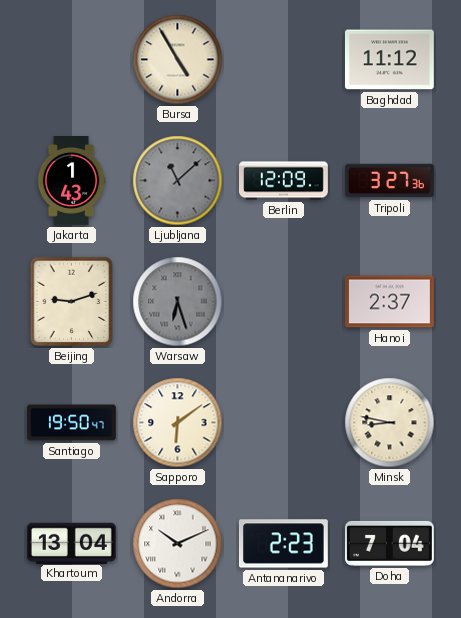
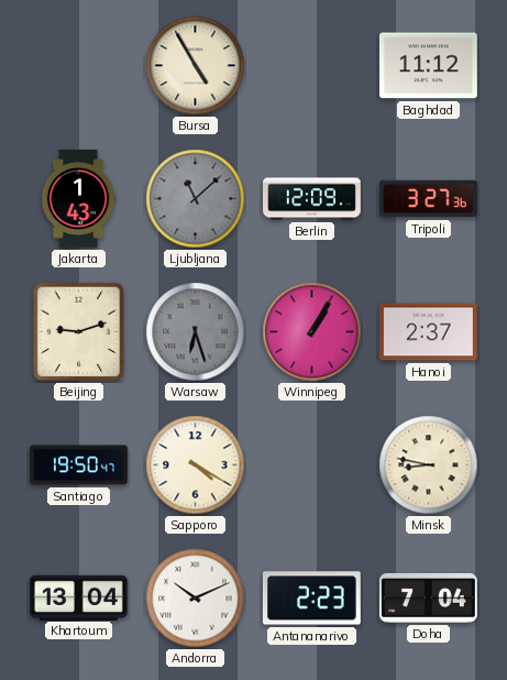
Winnipeg: none -> 1:05 (312, 332)
Sapporo: 6:09 -> 4:20 (196, 465)
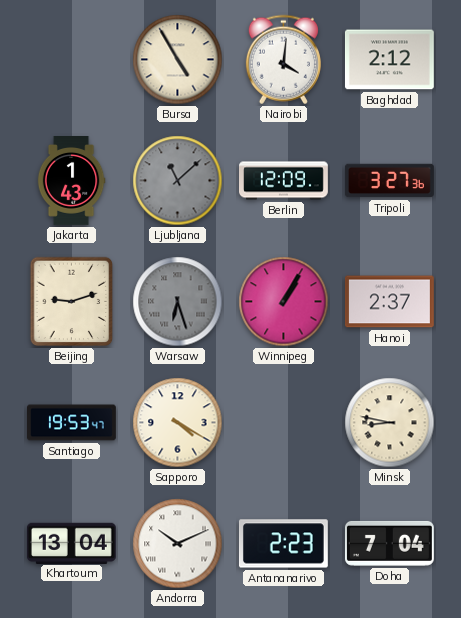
Nairobi: none -> 4:01 (283, 60)
Baghdad: 11:12 -> 2:12 (389, 60)
Santiago: 19:50 -> 19:53 (72, 423)
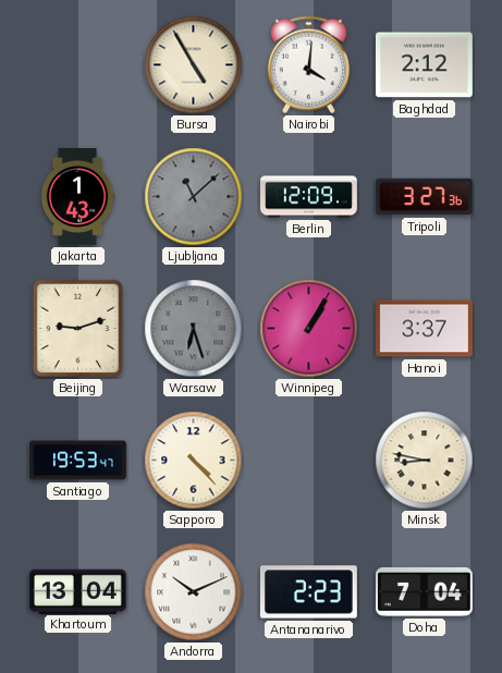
Hanoi: 2:37 -> 3:37 (424, 329)
Sapporo: 4:20 -> 4:23 (194, 461)
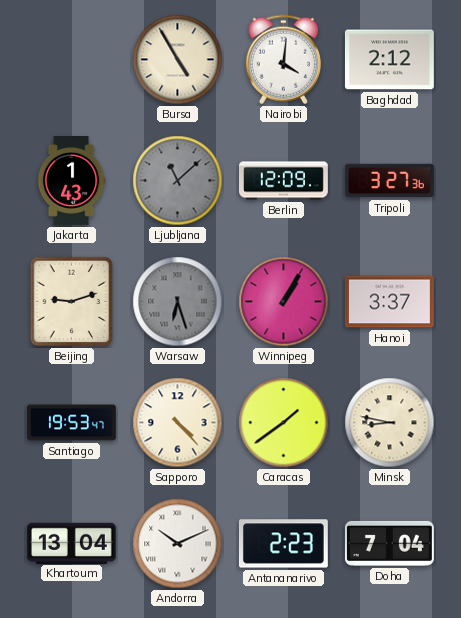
Caracas: none -> 1:39 (284, 423)
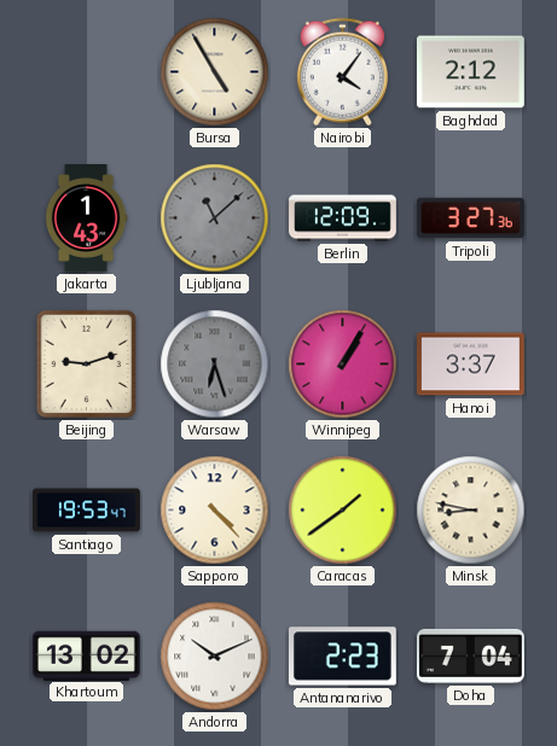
Nairobi: 4:01 -> 4:06 (342, 72)
Khartoum: 13:04 -> 13:02 (86, 655)
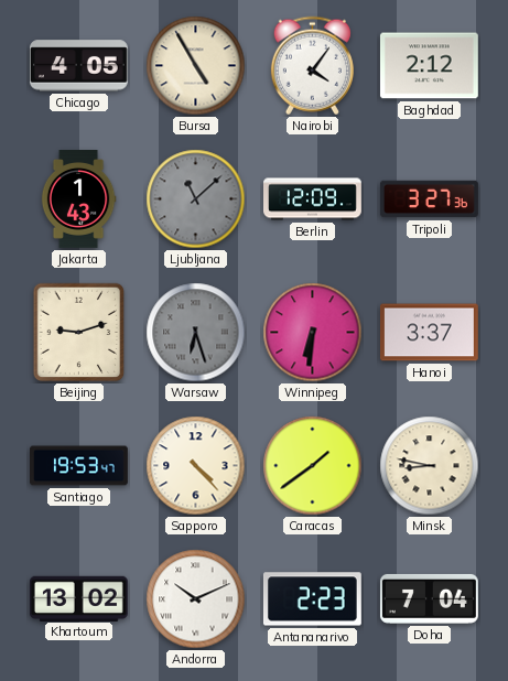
Chicago: none -> 4:05 (78, 66)
Winnipeg: 1:05 -> 6:31 (313, 333)
